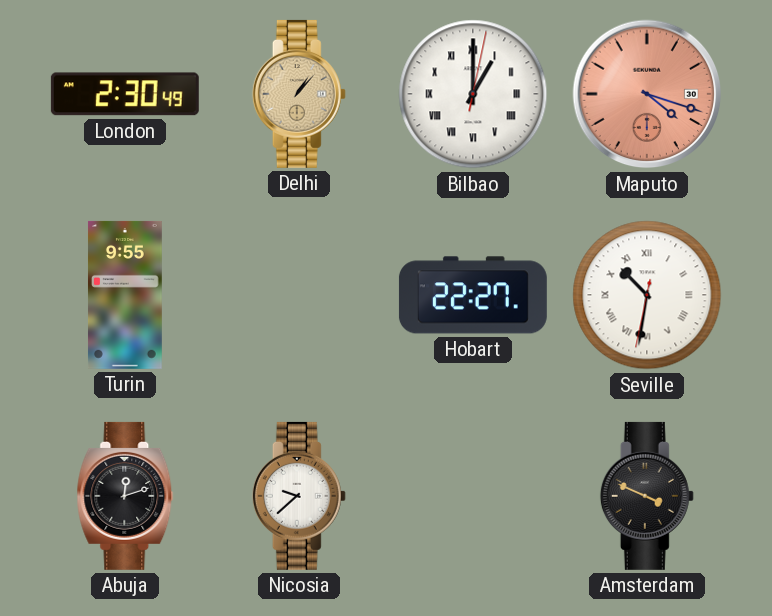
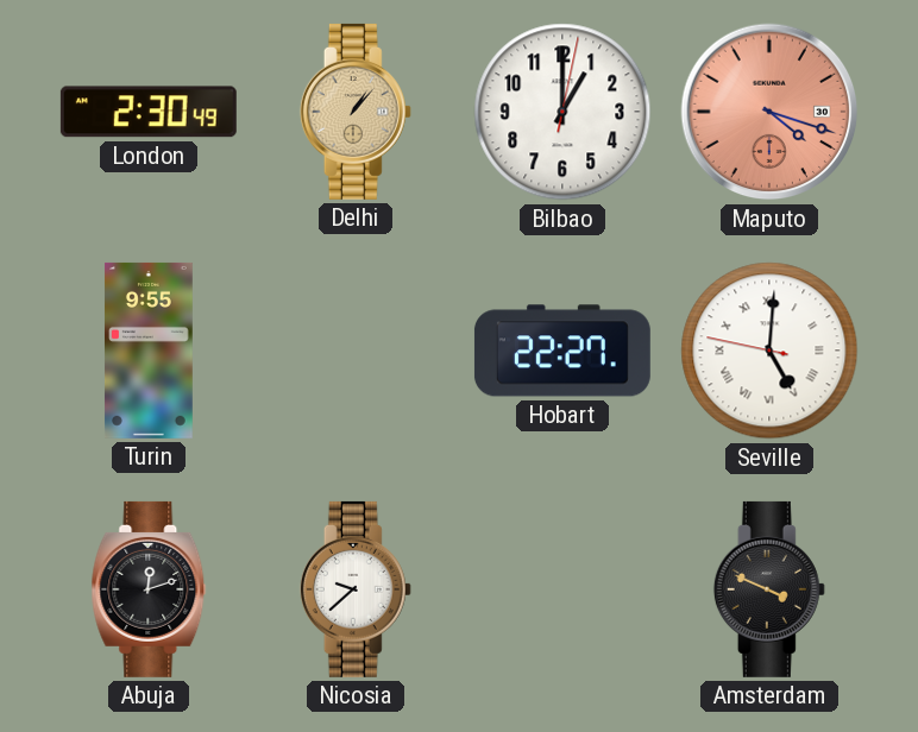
Bilbao numerals: Roman -> Arabic (562, 112)
Seville: 10:31 -> 5:00 (769, 351)
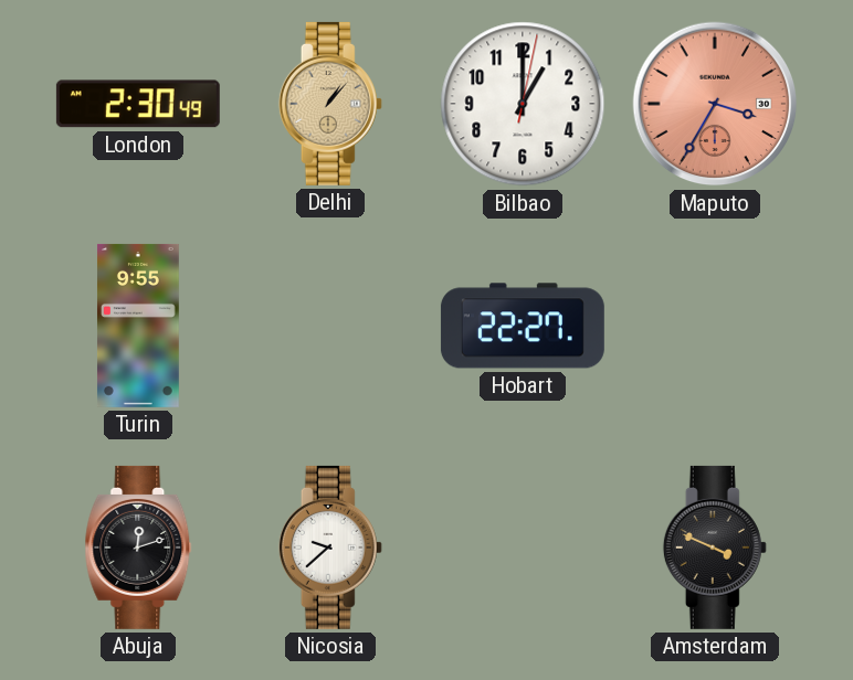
Maputo: 4:18 -> 3:35 (715, 104)
Seville: 5:00 -> none (769, 351)
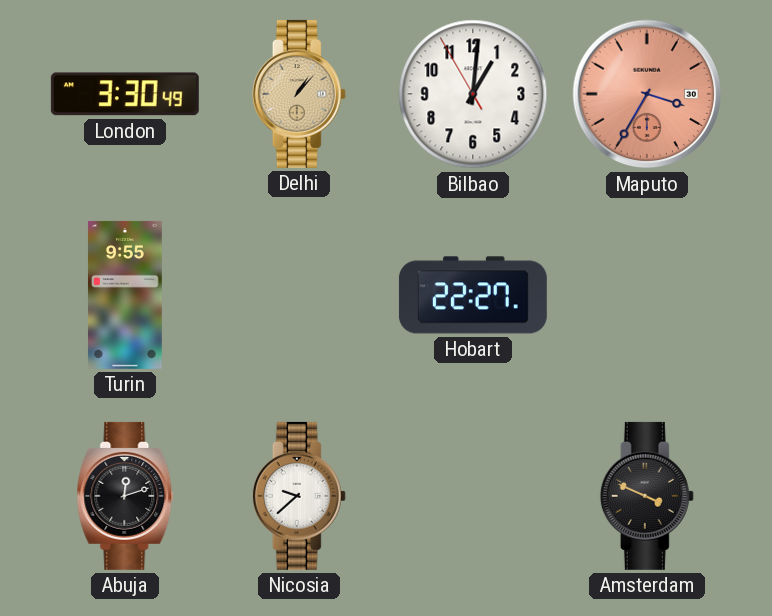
London: 2:30 -> 3:30 (125, 94)
Bilbao: 1:00:02 -> 1:00:55 (473, 94)
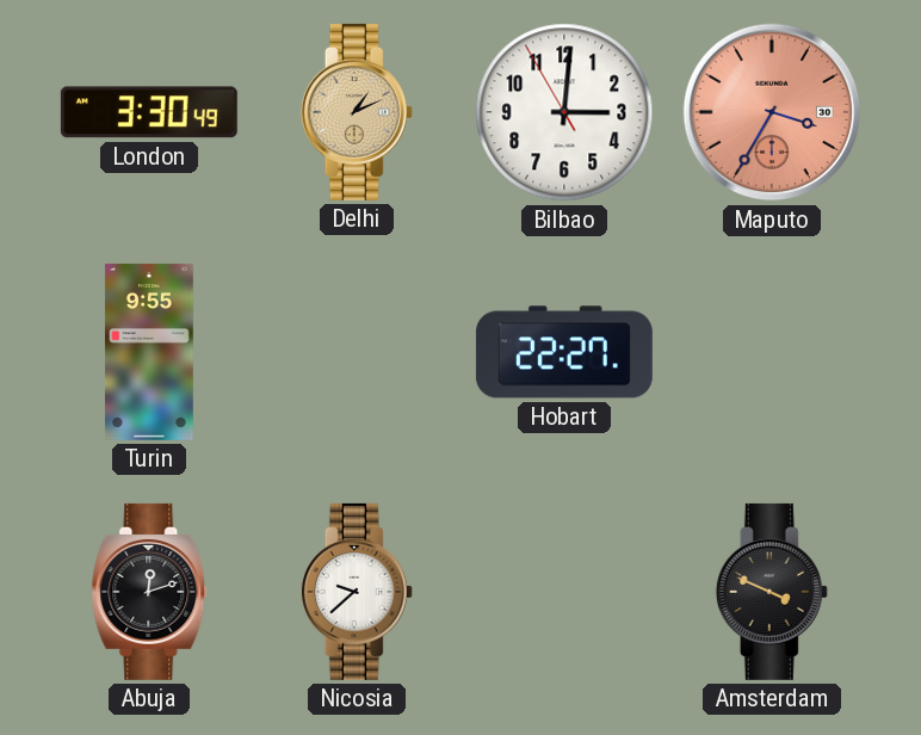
Delhi: 1:07 -> 1:11 (357, 112)
Bilbao: 1:00 -> 3:00 (564, 112)
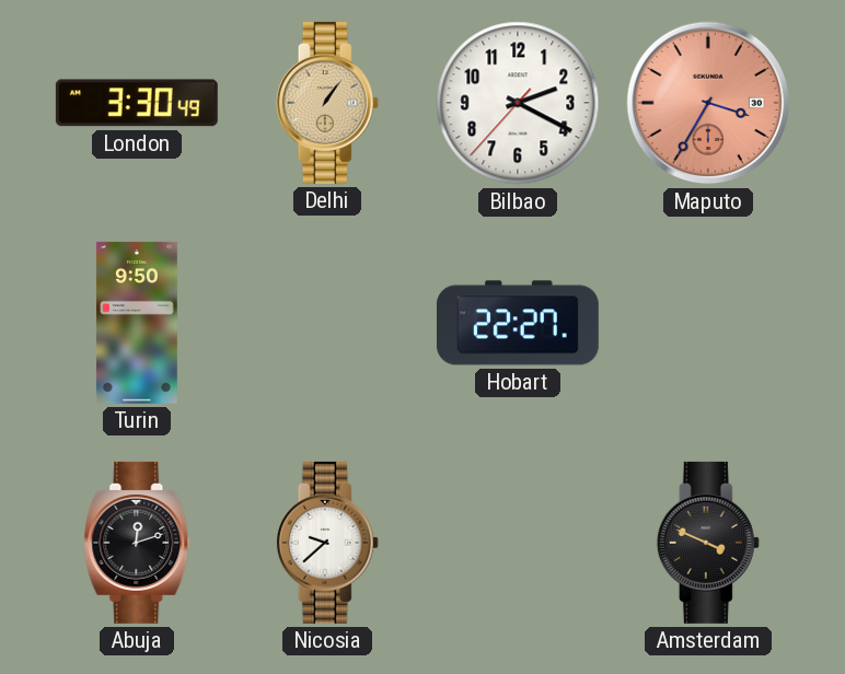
Delhi: 1:11 -> 1:06 (327, 103)
Bilbao: 3:00 -> 2:19 (518, 103)
Turin: 9:55 -> 9:50 (137, 323)
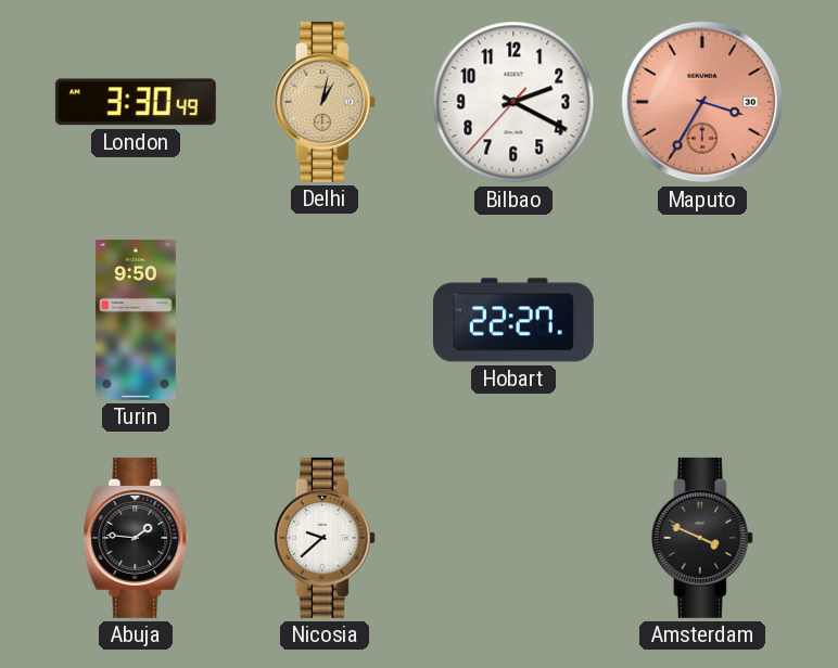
Delhi: 1:06 -> 1:02 (325, 102)
Abuja: 12:12 -> 1:46 (136, 538)
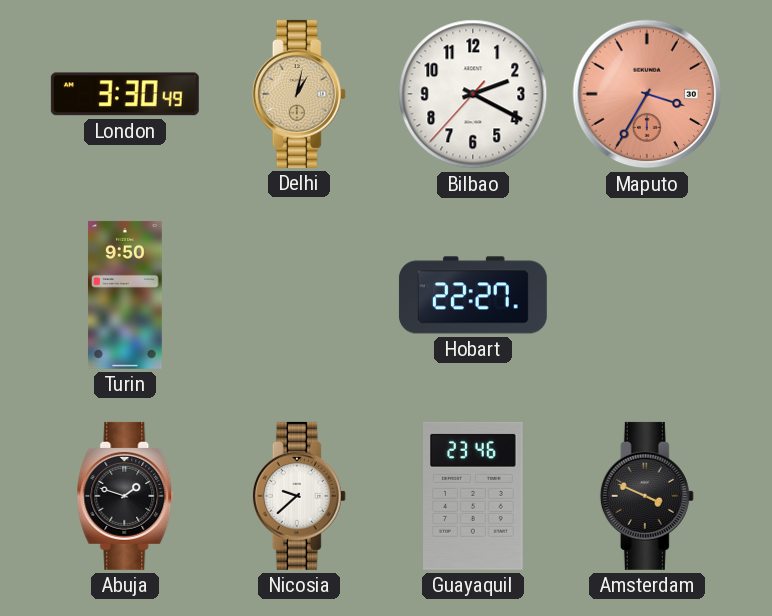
Abuja: 1:46 -> 1:48 (125, 496)
Guayaquil: none -> 23:46 (474, 496)
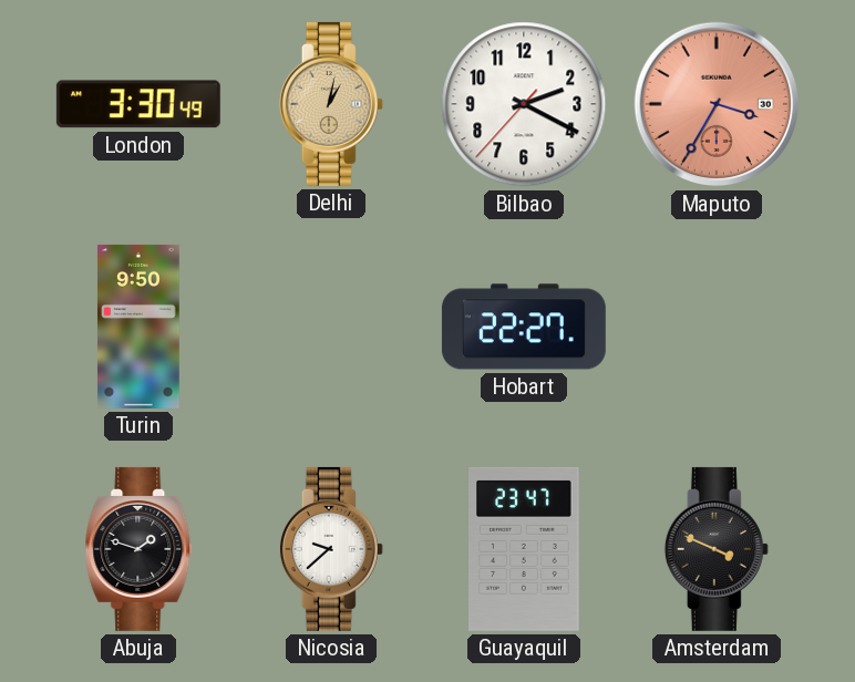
Guayaquil: 23:46 -> 23:47 (525, 549)
